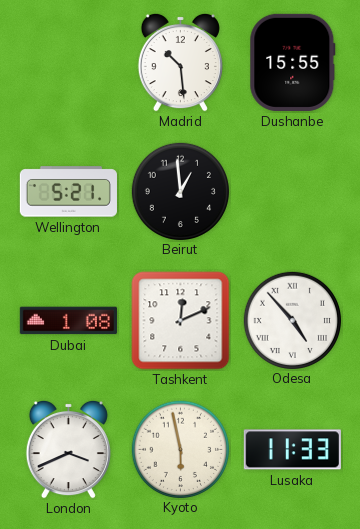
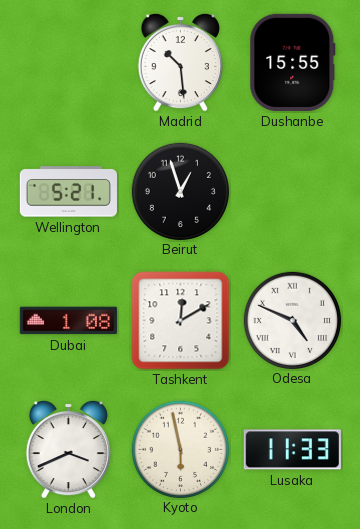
Beirut: 12:59 -> 12:57 (180, 191)
Tashkent: 12:11 -> 12:10 (181, 321)
Odesa: 4:53 -> 4:49 (292, 320)
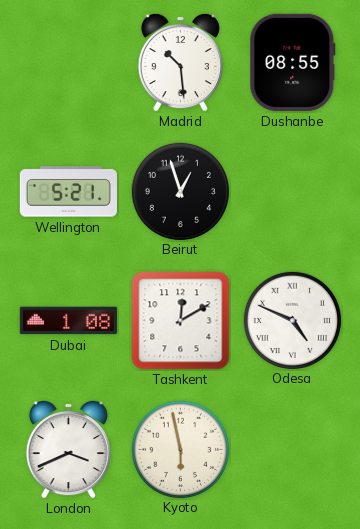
Dushanbe: 15:55 -> 08:55 (293, 62)
Lusaka: 11:33 -> none (292, 450)
